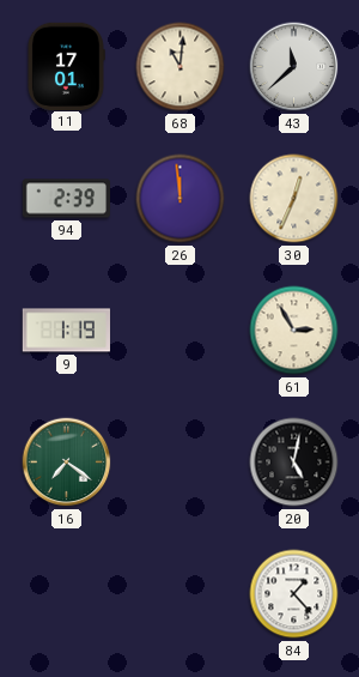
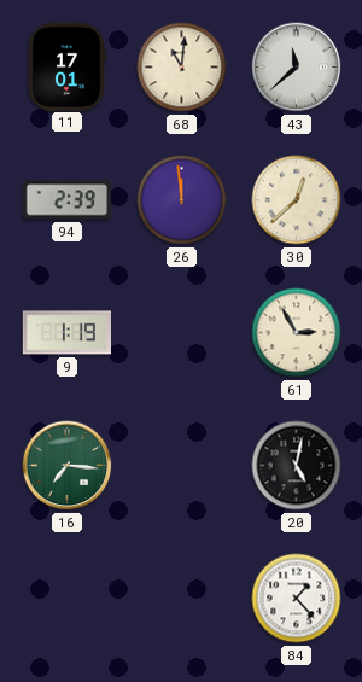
30: 12:34 -> 12:38 (297, 200)
16: 7:21 -> 7:16 (68, 466)
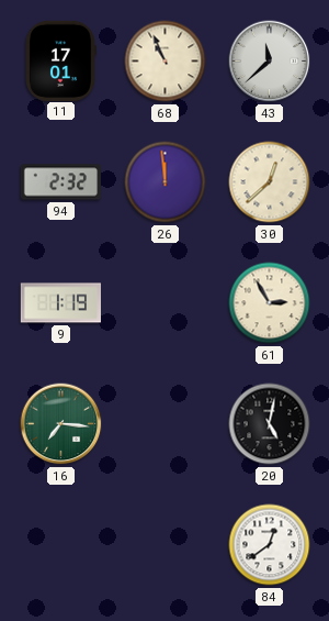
68: 11:01 -> 10:56 (166, 62)
94: 2:39 -> 2:32 (60, 182)
84: 1:23 -> 12:39 (270, 545)
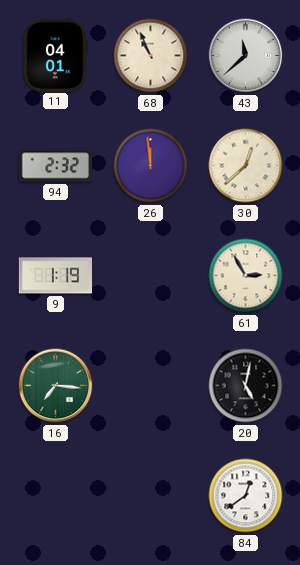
11: 17:01 -> 04:01 (55, 55)
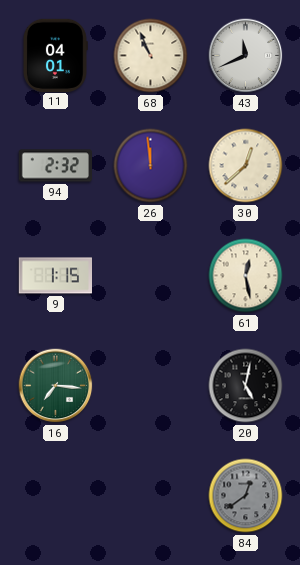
43: 11:38 -> 11:41 (246, 56)
9: 1:19 -> 1:15 (55, 276)
61: 2:55 -> 12:28 (246, 276)
84 dial: white -> grey (246, 496)
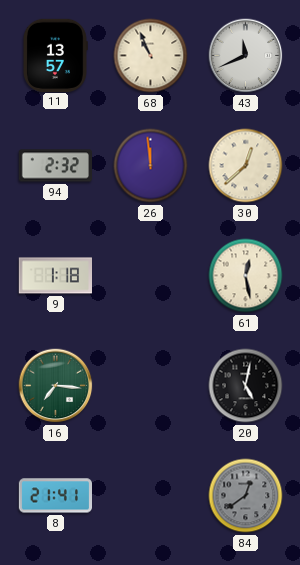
11: 04:01 -> 13:57 (55, 55)
9: 1:15 -> 1:18 (55, 276)
8: none -> 21:41 (55, 496)
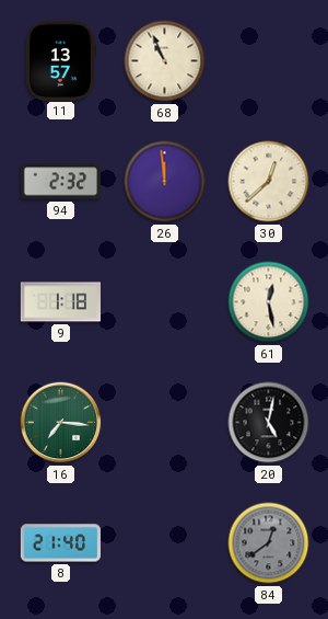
43: 11:41 -> none (246, 56)
8: 21:41 -> 21:40 (60, 543)
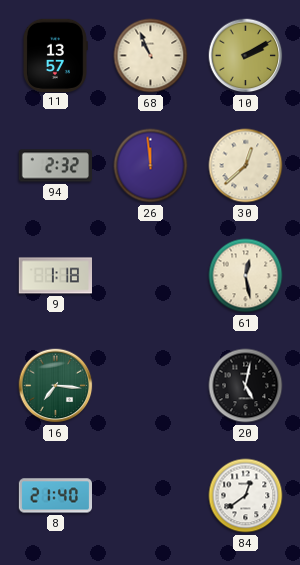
10: none -> 2:10 (246, 56)
84 dial: grey -> white (246, 496)
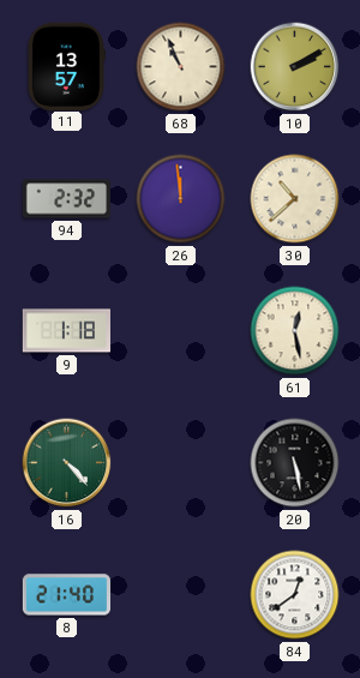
30: 12:38 -> 10:38 (295, 199)
16: 7:16 -> 4:23 (67, 463)
20: 5:02 -> 5:28 (295, 463)
